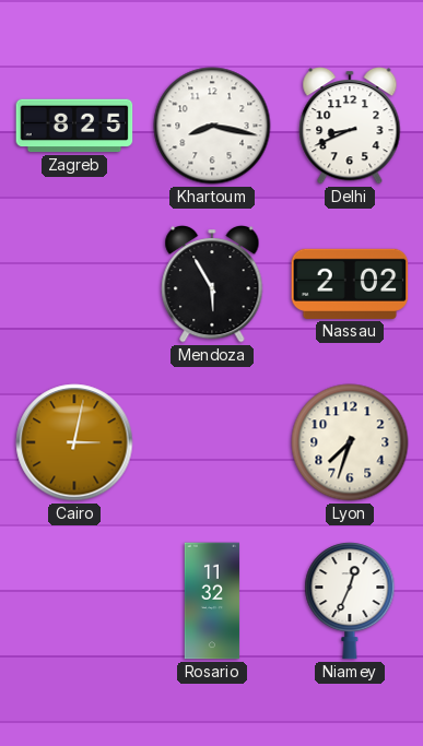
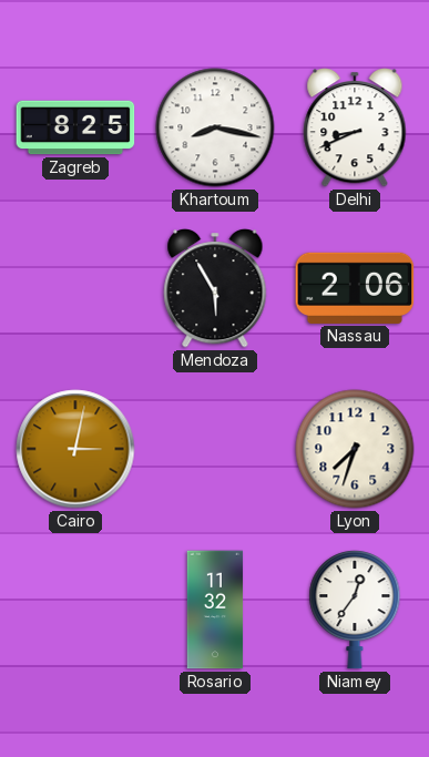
Nassau: 2:02 -> 2:06 (355, 288)
Niamey: 12:34 -> 12:36 (355, 610)
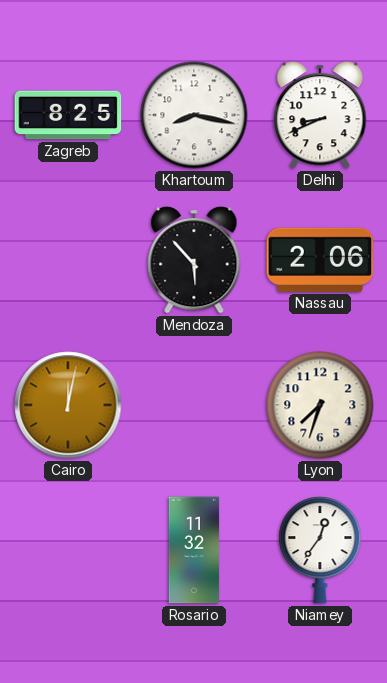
Mendoza: 5:55 -> 5:53 (194, 261)
Cairo: 3:02 -> 12:02 (68, 405)
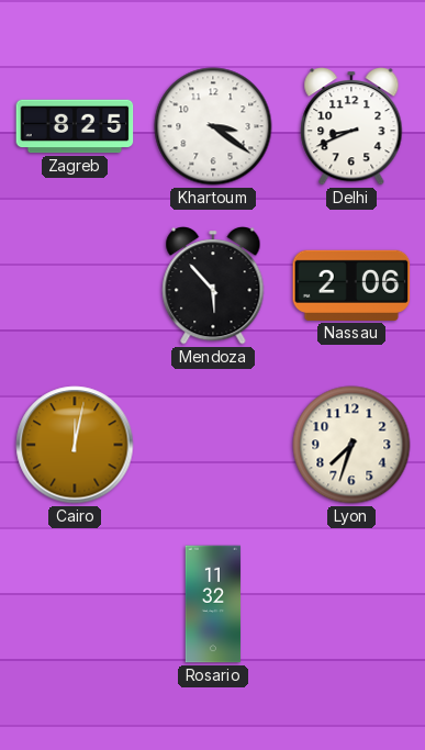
Khartoum: 8:17 -> 3:21 (213, 126)
Niamey: 12:36 -> none (320, 550)
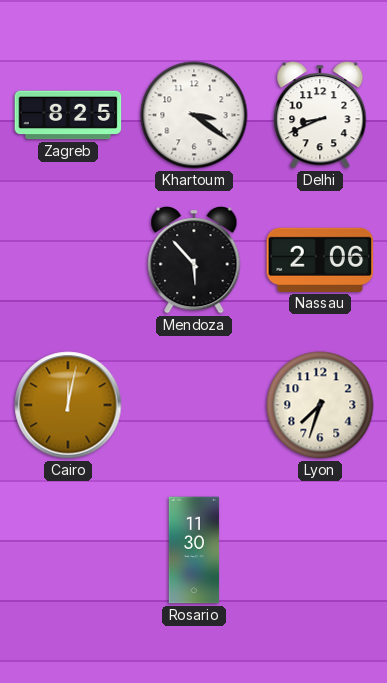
Rosario: 11:32 -> 11:30 (194, 550)
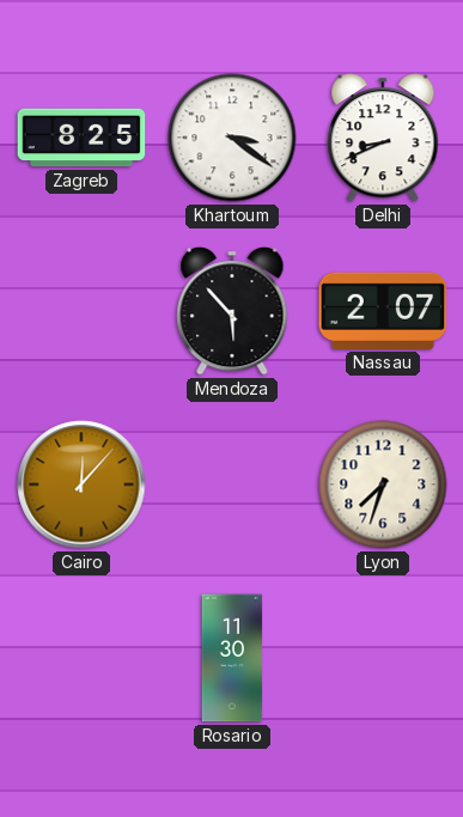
Nassau: 2:06 -> 2:07 (383, 311)
Cairo: 12:02 -> 12:07 (81, 484)
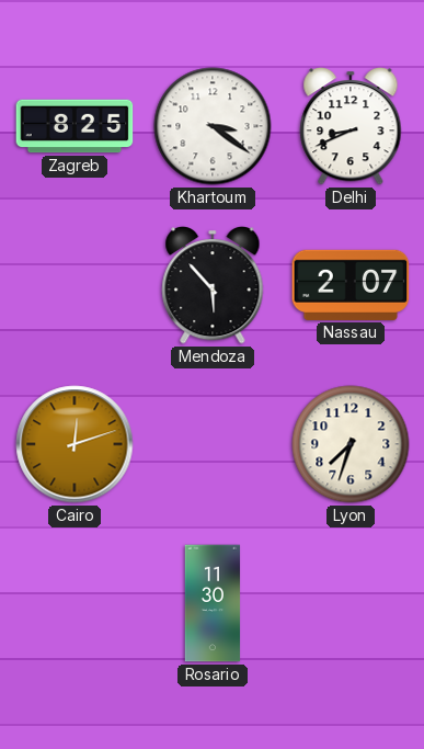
Cairo: 12:07 -> 12:12 (75, 444)
